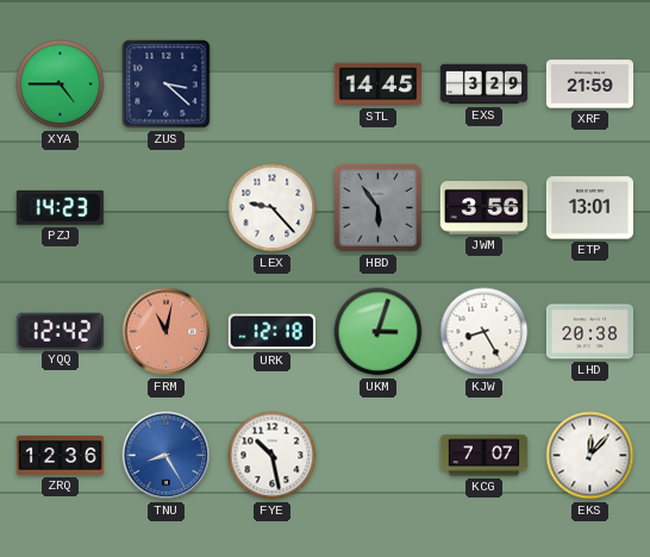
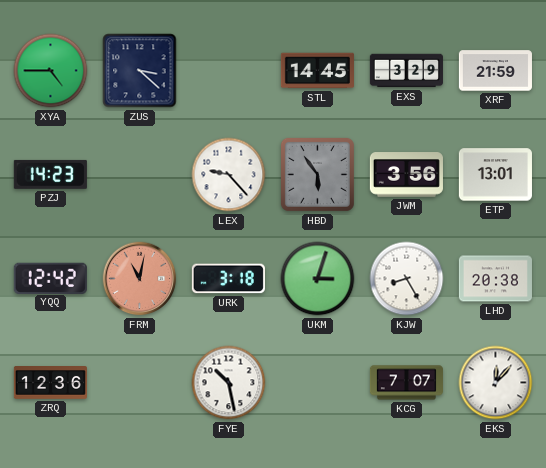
URK: 12:18 -> 3:18 (228, 279)
TNU: 8:25 -> none (167, 456)
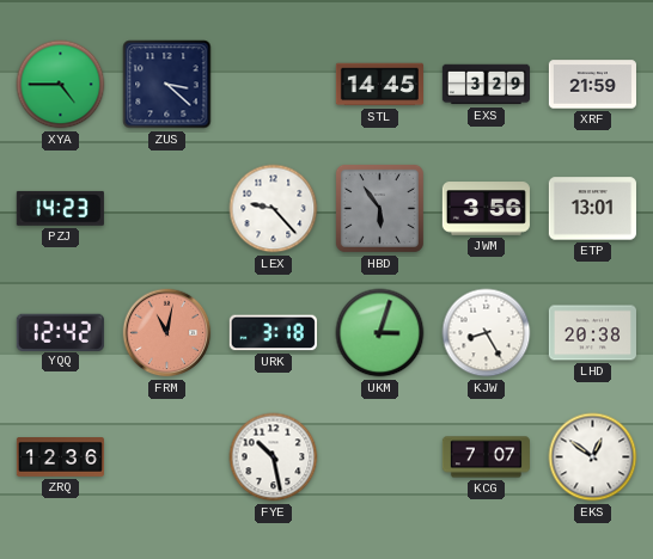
EKS: 12:07 -> 12:51 (593, 457)
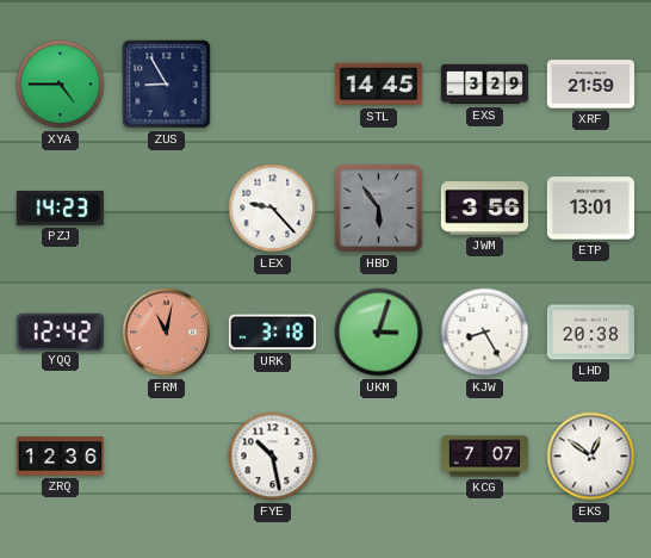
ZUS: 3:22 -> 8:55 (167, 85)
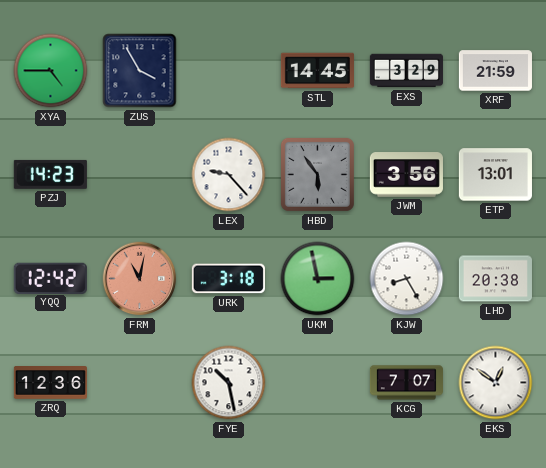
ZUS: 8:55 -> 3:55 (140, 71)
UKM: 3:03 -> 2:58 (318, 279)
